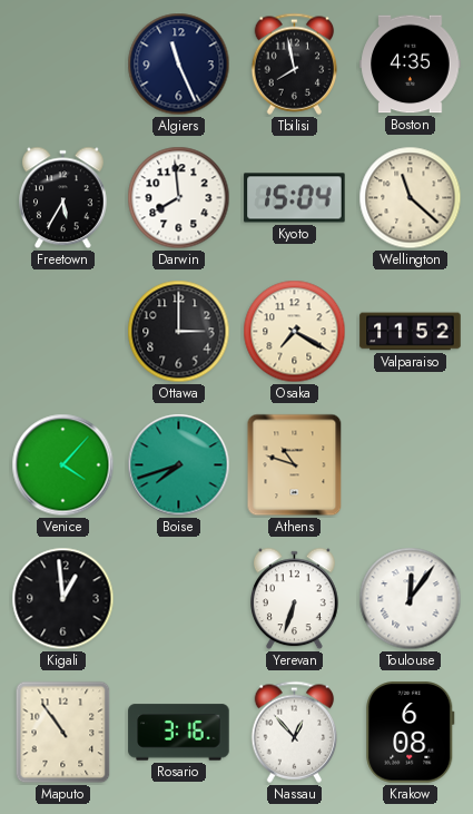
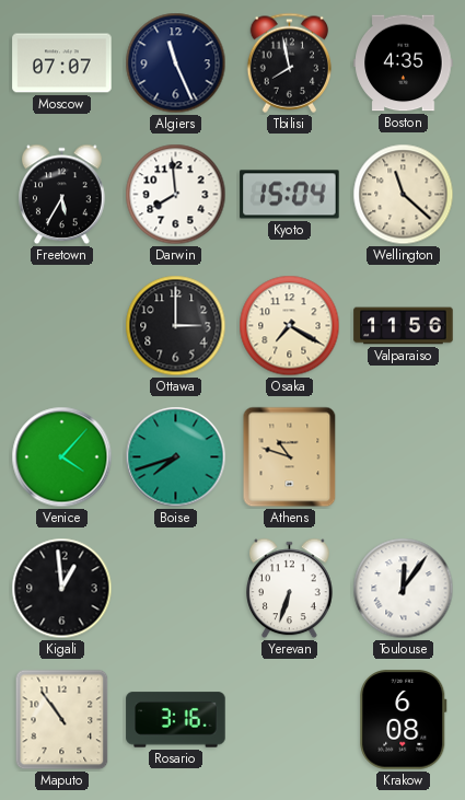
Moscow: none -> 07:07 (62, 63)
Valparaiso: 11:52 -> 11:56 (404, 326)
Nassau: 12:53 -> none (295, 732)
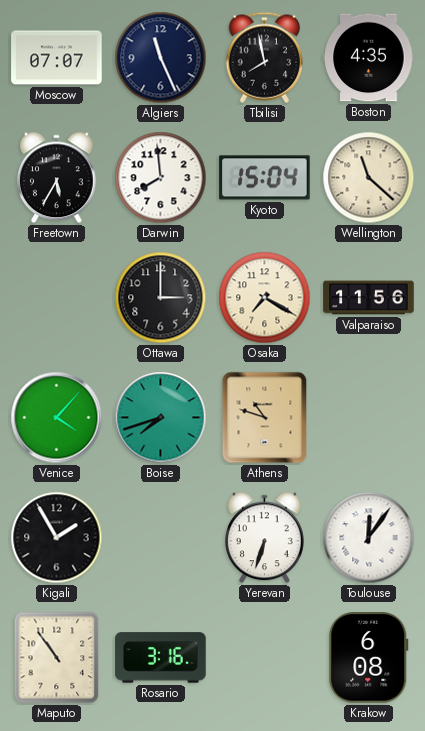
Kigali: 12:59 -> 1:55 (57, 538)
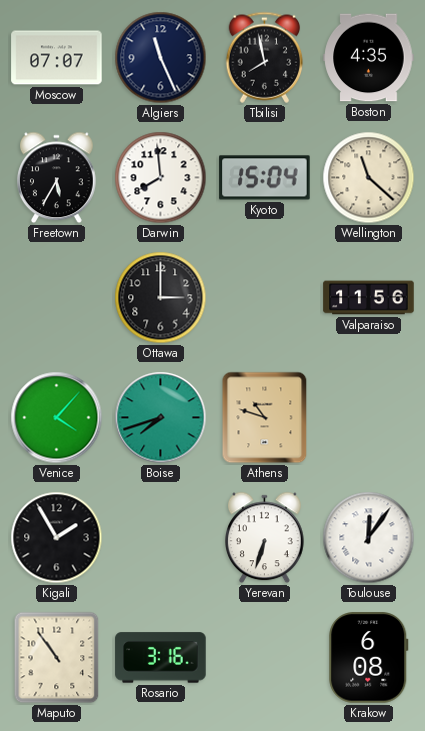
Osaka: 7:20 -> none (265, 298)
